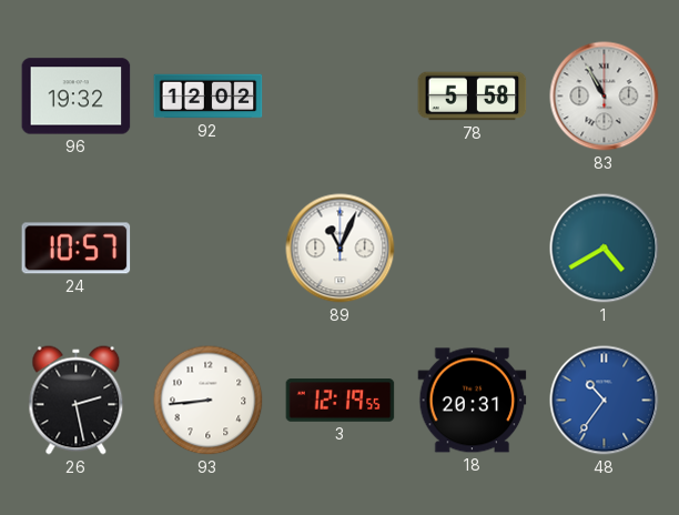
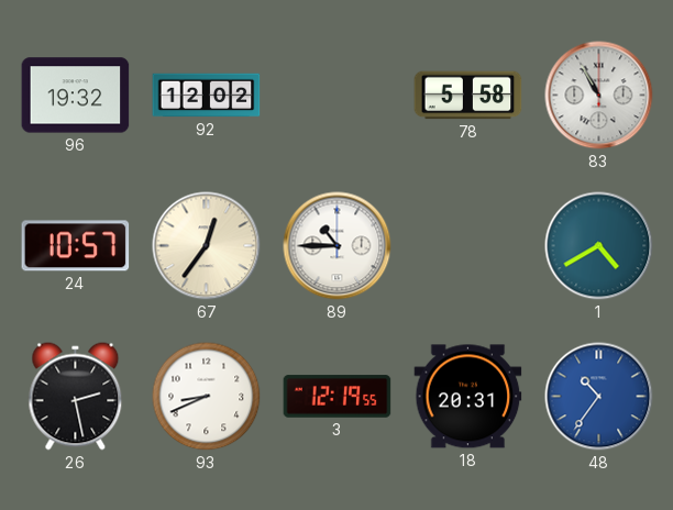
67: none -> 12:36 (207, 246)
89: 11:04 -> 10:45 (338, 246)
93: 8:44 -> 8:41 (207, 397)
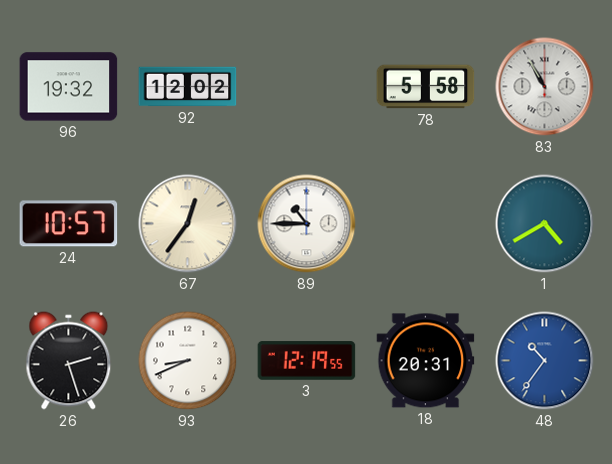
26: 2:28 -> 2:27 (69, 361)
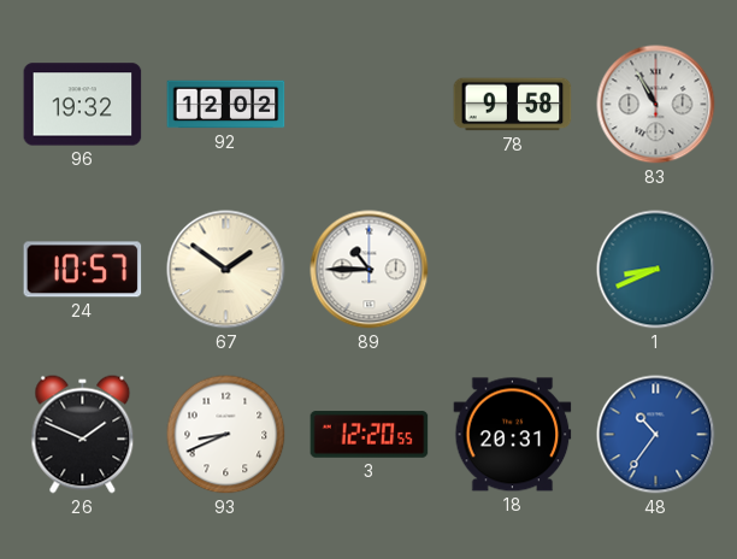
78: 5:58 -> 9:58 (513, 105)
67: 12:36 -> 1:51 (226, 270)
1: 4:40 -> 8:41 (656, 270)
26: 2:27 -> 1:49 (83, 435)
3: 12:19 -> 12:20 (370, 435)
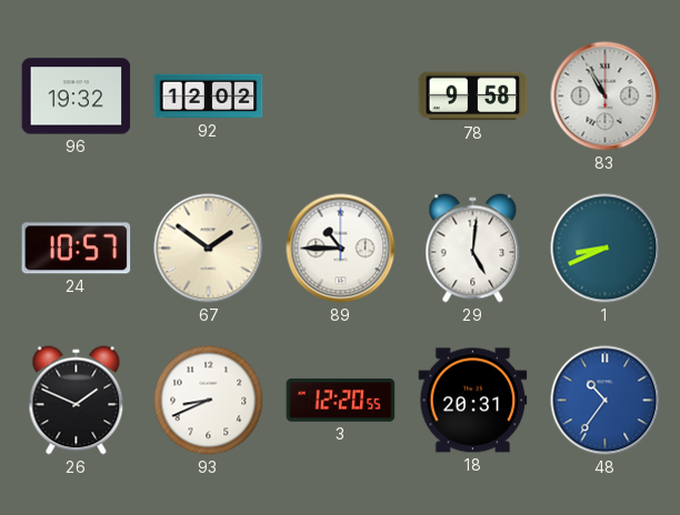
29: none -> 5:01 (473, 249)
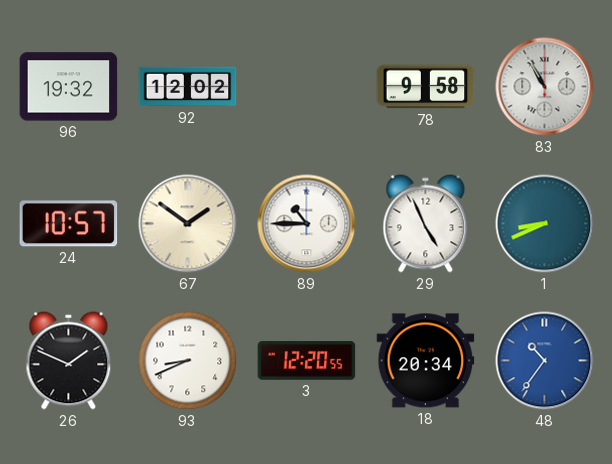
29: 5:01 -> 4:56 (426, 224)
18: 20:31 -> 20:34 (426, 361)
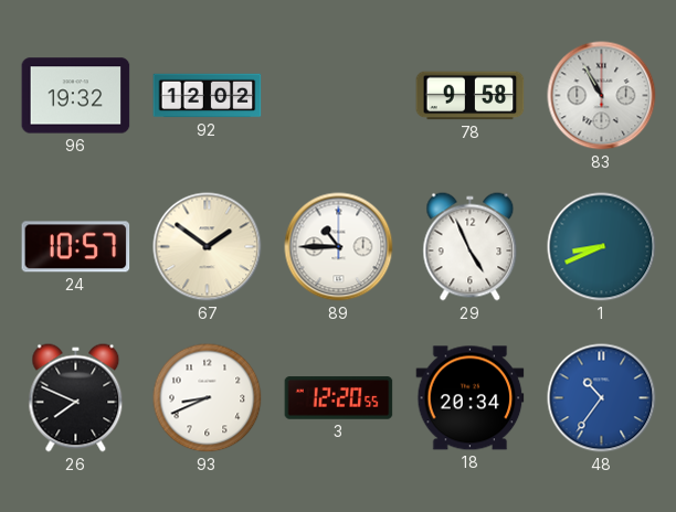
26: 1:49 -> 7:49 (76, 398)
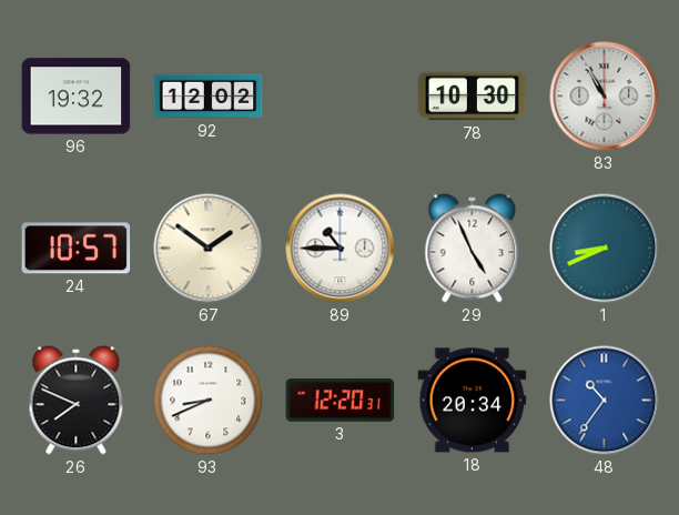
78: 9:58 -> 10:30 (473, 97)
3: 12:20:55 -> 12:20:31 (341, 401)
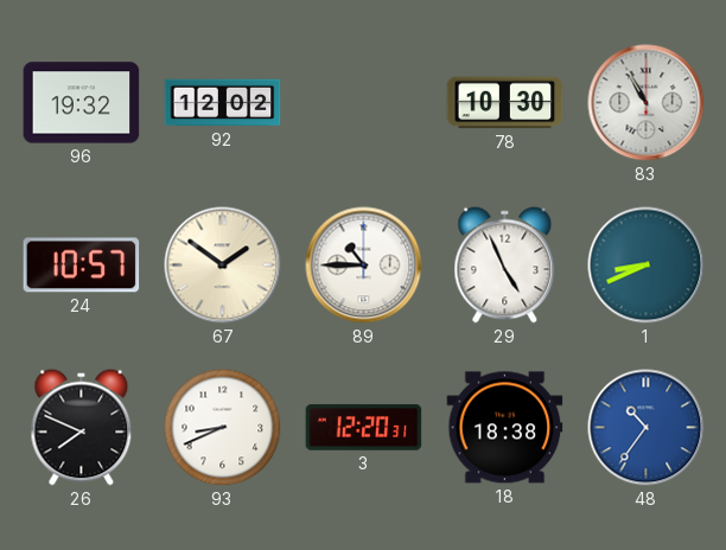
18: 20:34 -> 18:38 (505, 428)
